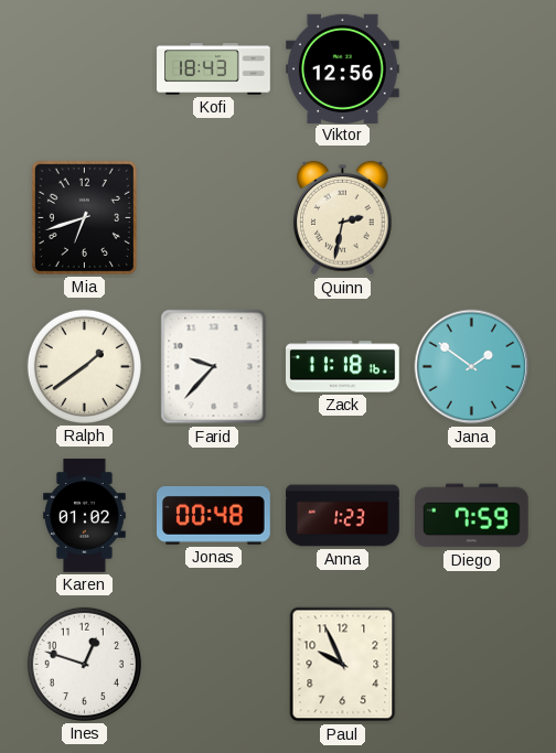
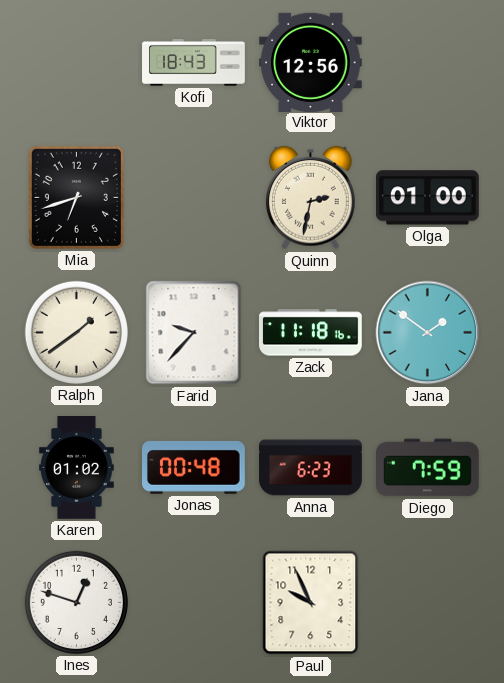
Olga: none -> 01:00 (427, 198)
Anna: 1:23 -> 6:23 (311, 468)
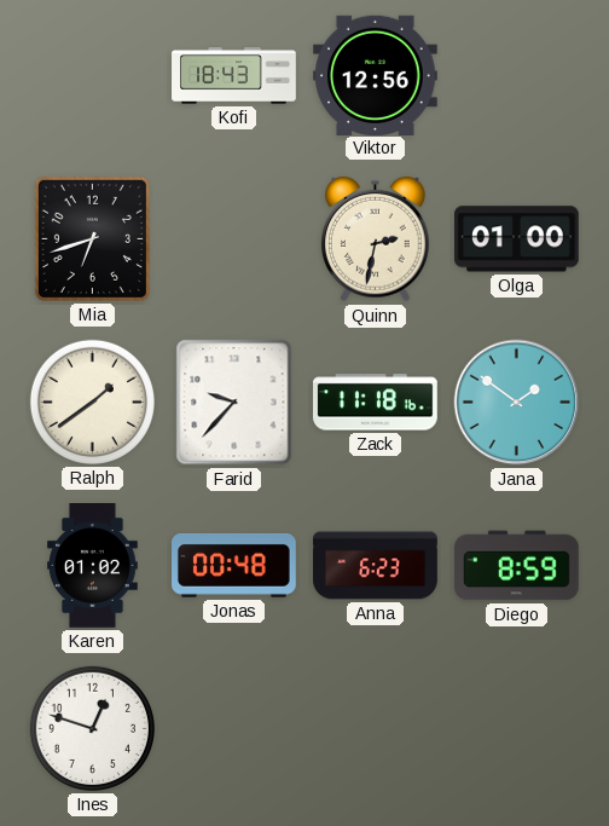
Diego: 7:59 -> 8:59 (517, 566)
Paul: 9:56 -> none (311, 603)
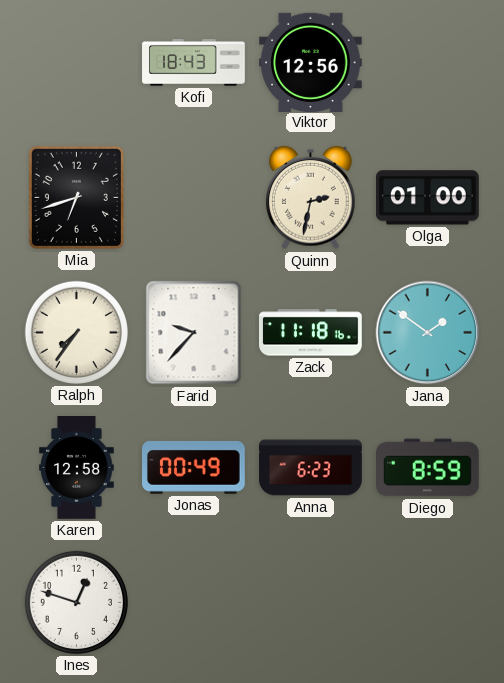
Ralph: 1:39 -> 7:36 (76, 332)
Karen: 01:02 -> 12:58 (77, 468)
Jonas: 00:48 -> 00:49 (194, 467)
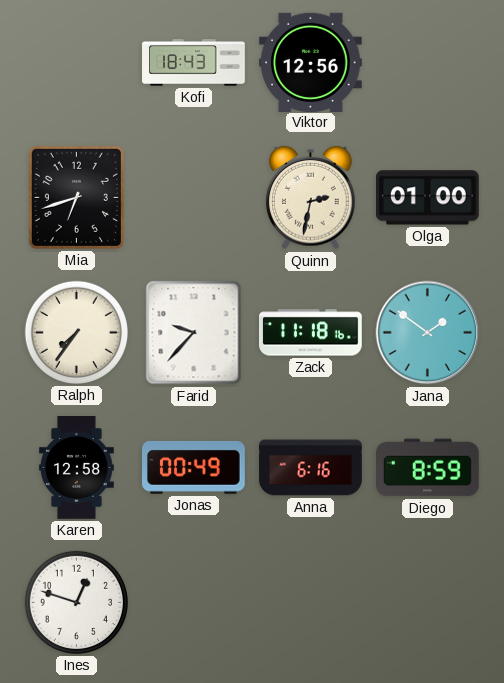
Anna: 6:23 -> 6:16 (311, 468)
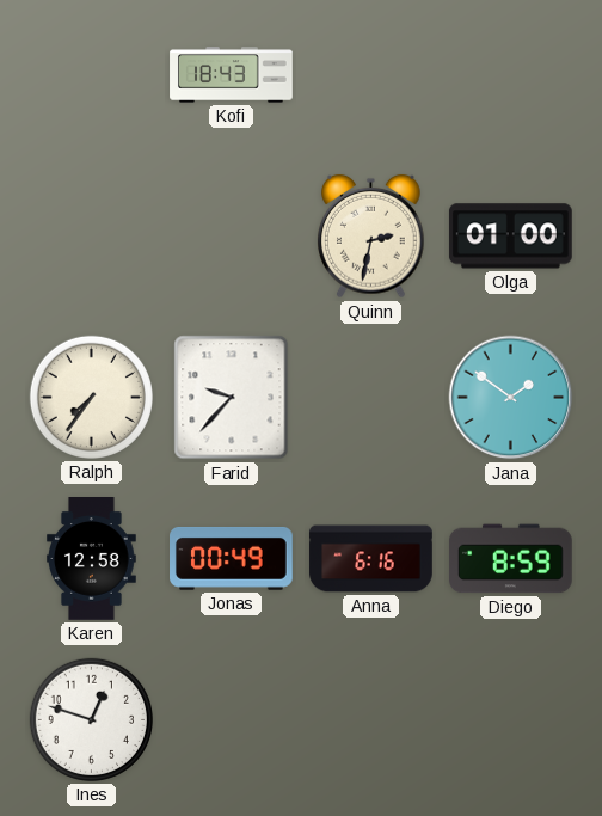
Viktor: 12:56 -> none (311, 62)
Mia: 6:42 -> none (76, 197)
Zack: 11:18 -> none (311, 333)
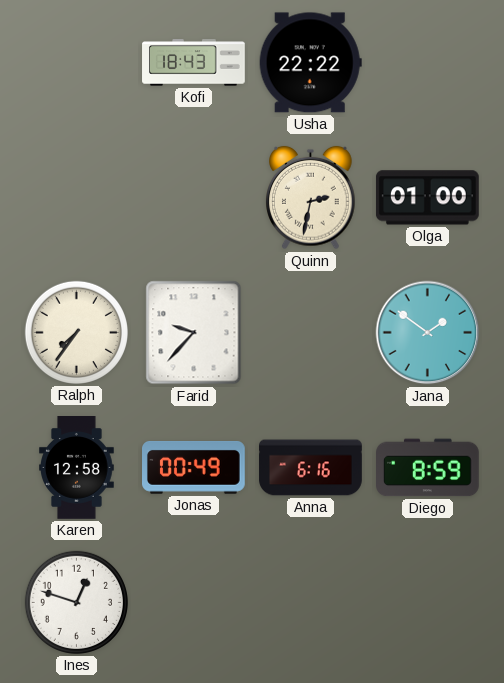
Usha: none -> 22:22 (310, 63)
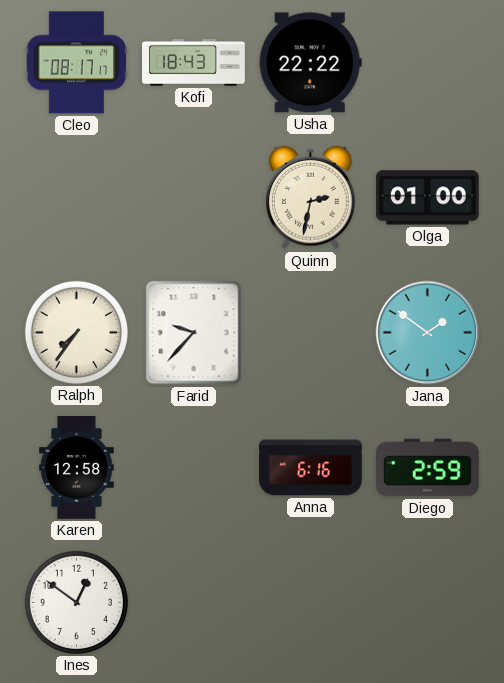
Cleo: none -> 08:17 (77, 63)
Jonas: 00:49 -> none (194, 467)
Diego: 8:59 -> 2:59 (428, 468)
Ines: 12:48 -> 12:51 (76, 602)
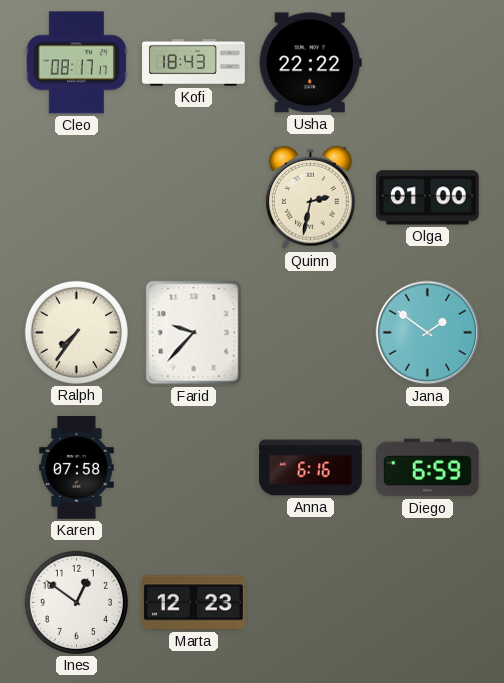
Karen: 12:58 -> 07:58 (77, 468)
Diego: 2:59 -> 6:59 (428, 468)
Marta: none -> 12:23 (194, 603)
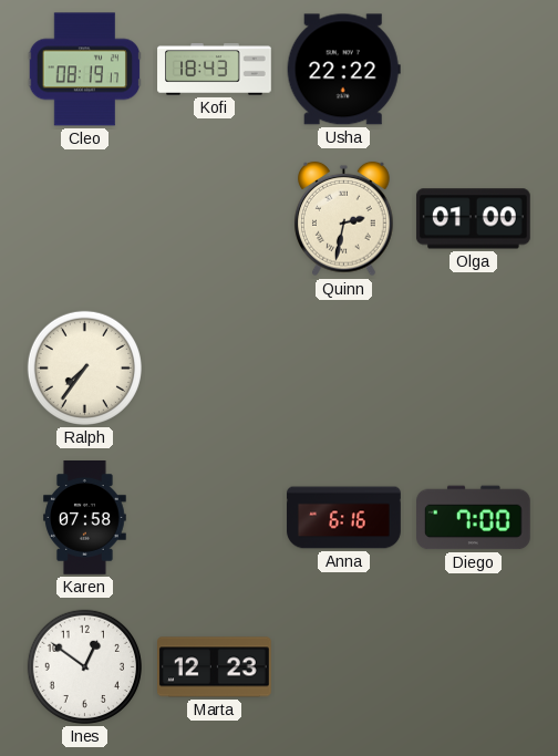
Cleo: 08:17 -> 08:19 (85, 70)
Farid: 9:37 -> none (194, 333)
Jana: 1:51 -> none (428, 333)
Diego: 6:59 -> 7:00 (474, 518)
